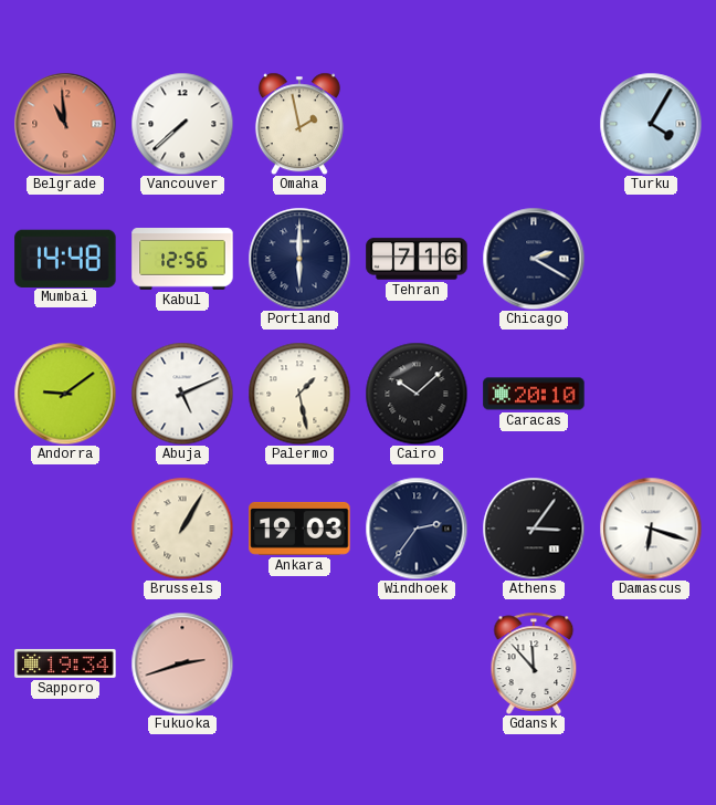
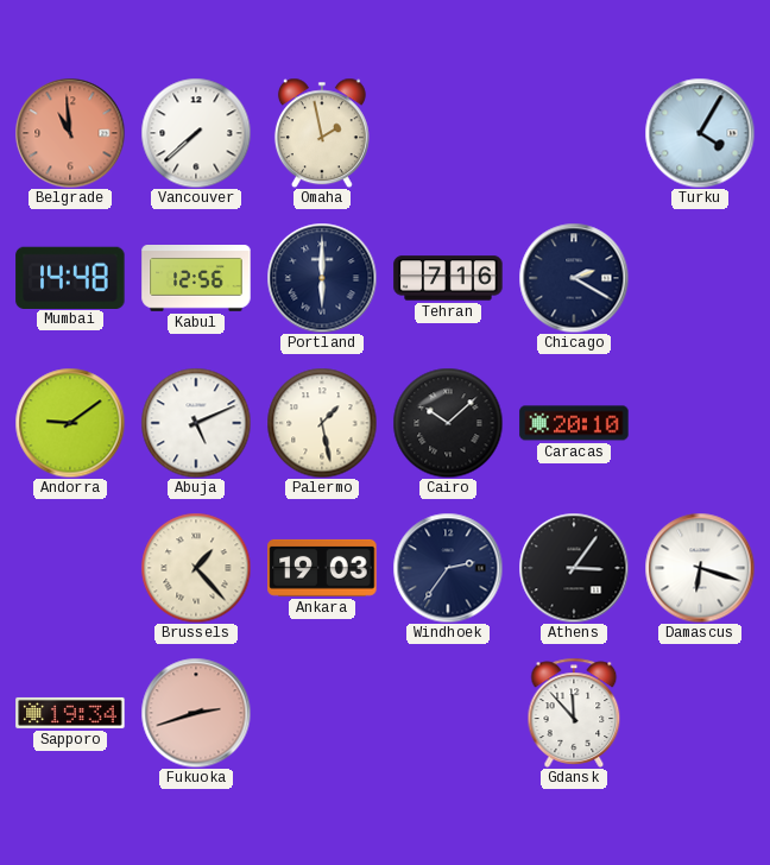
Brussels: 1:05 -> 1:23 (196, 568)
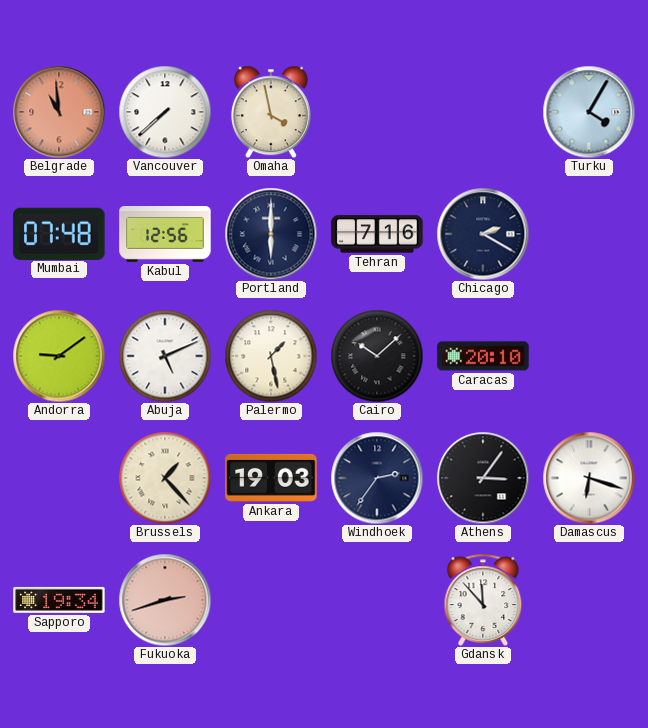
Omaha: 1:58 -> 3:58 (271, 112)
Mumbai: 14:48 -> 07:48 (59, 233)
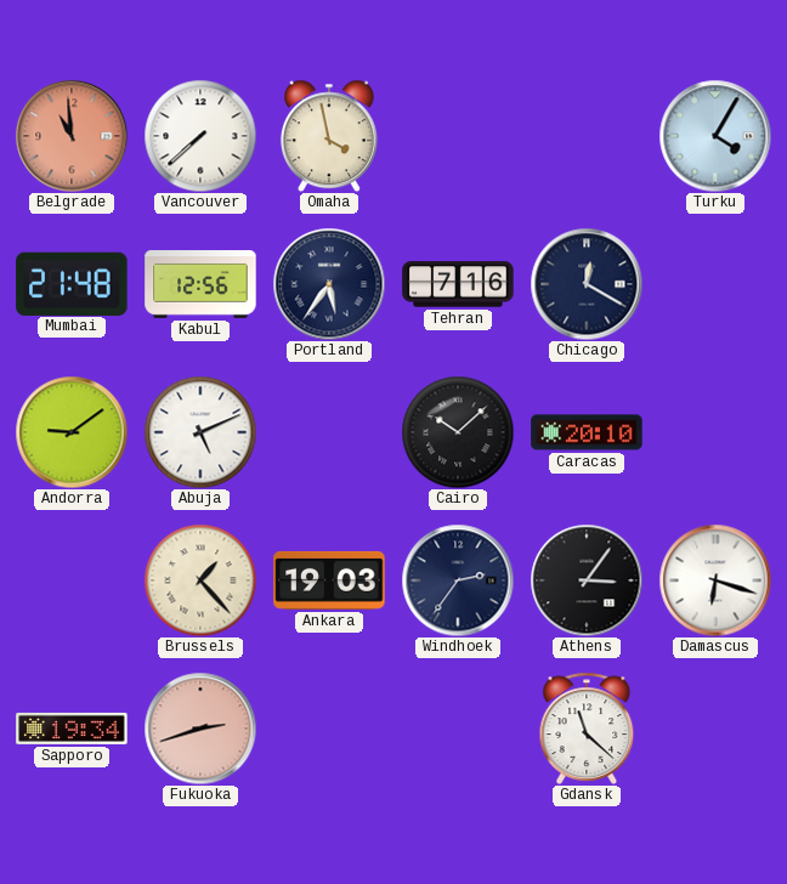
Mumbai: 07:48 -> 21:48 (72, 283)
Portland: 6:00 -> 5:36 (329, 284)
Chicago: 2:20 -> 12:20 (587, 284)
Palermo: 1:28 -> none (271, 356)
Gdansk: 11:53 -> 11:22 (587, 729)
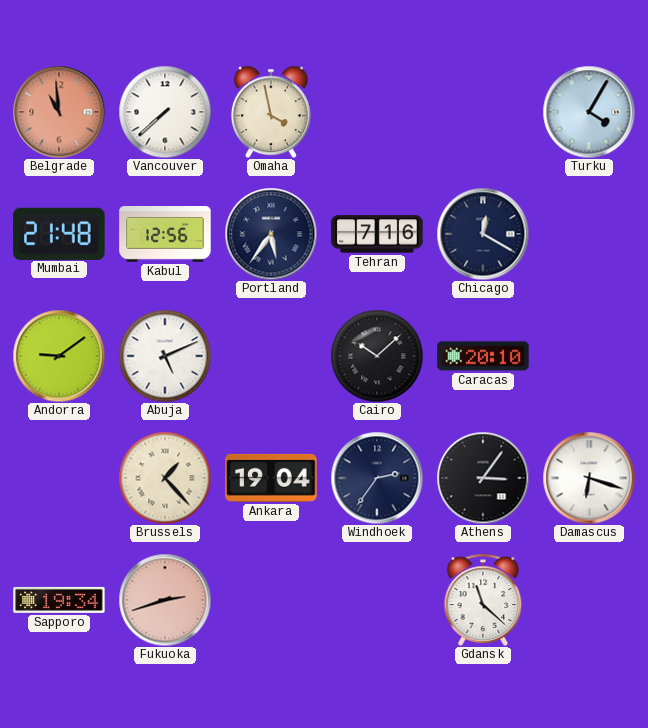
Ankara: 19:03 -> 19:04 (271, 478)
